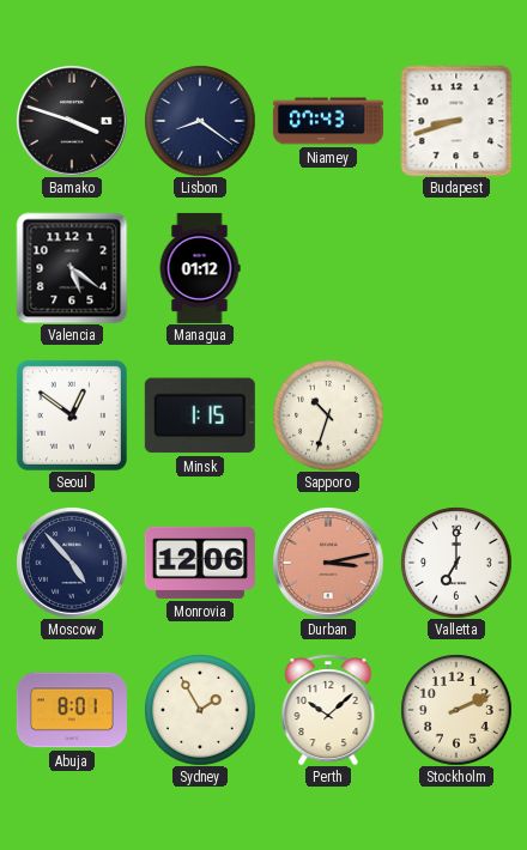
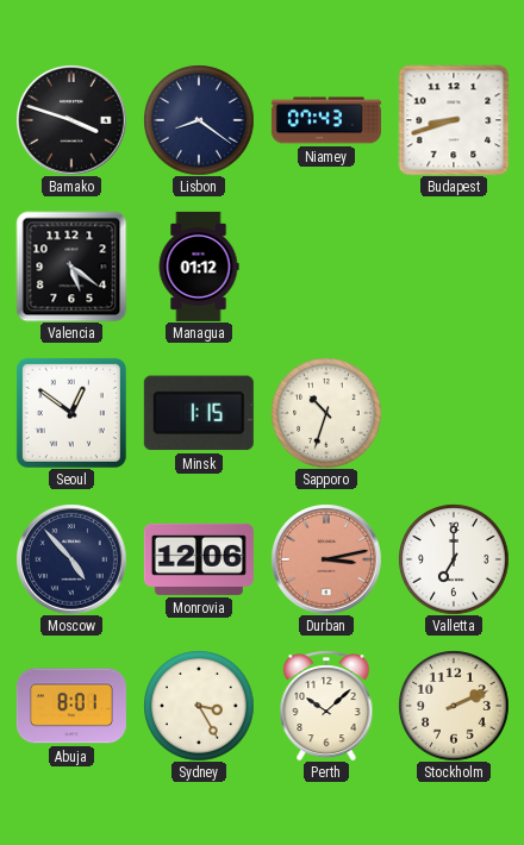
Sydney: 1:55 -> 3:25 (199, 706)
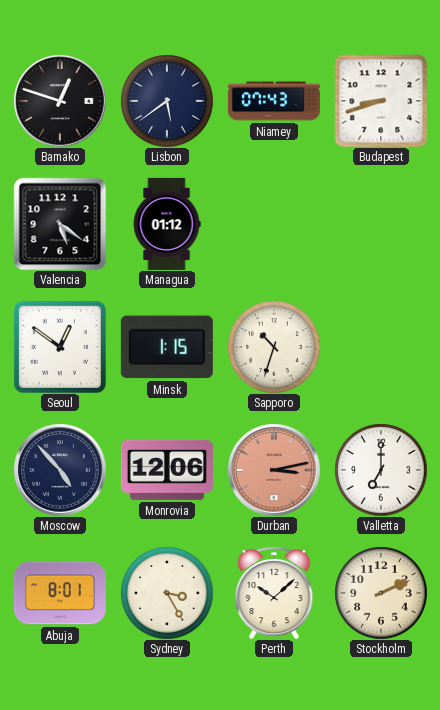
Bamako: 3:48 -> 12:48 (60, 101)
Lisbon: 8:21 -> 5:39 (167, 101)
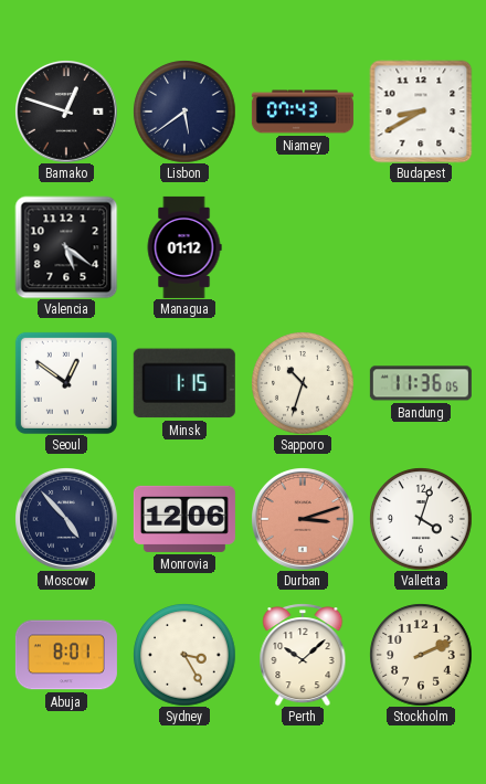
Budapest: 8:42 -> 8:40 (421, 112)
Bandung: none -> 11:36 (421, 383)
Durban: 3:13 -> 3:12 (303, 519)
Valletta: 7:00 -> 4:03 (421, 519)
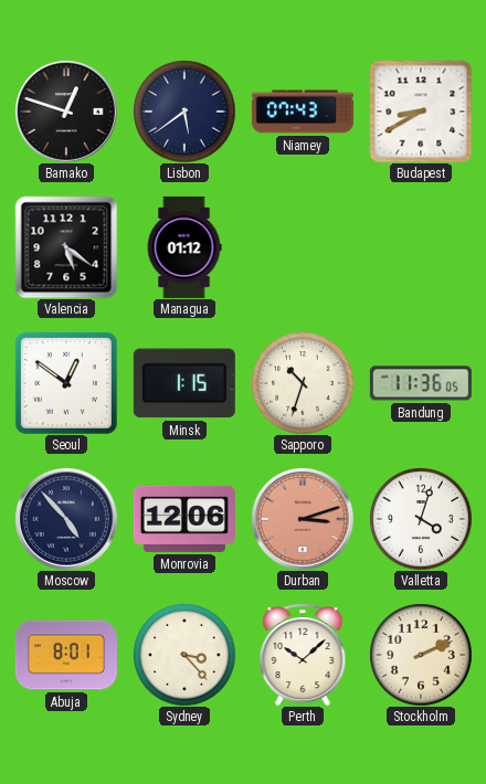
Sydney: 3:25 -> 3:23 (184, 655)
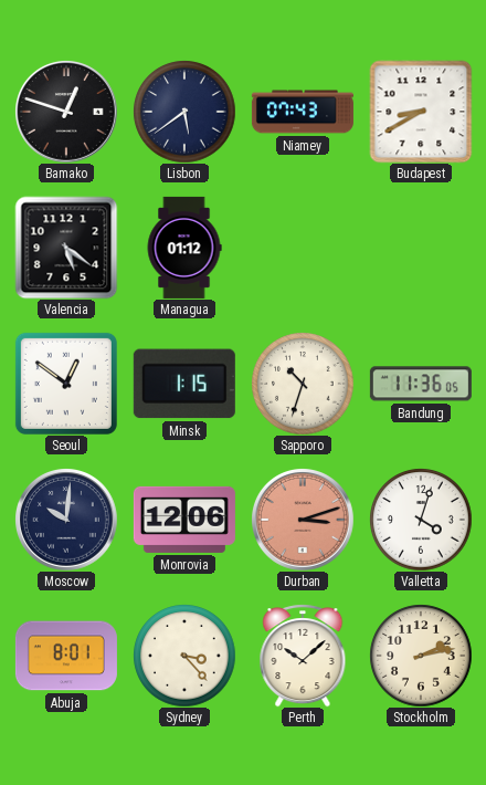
Moscow: 4:53 -> 10:01 (66, 520)
Stockholm: 2:11 -> 2:13 (421, 656)
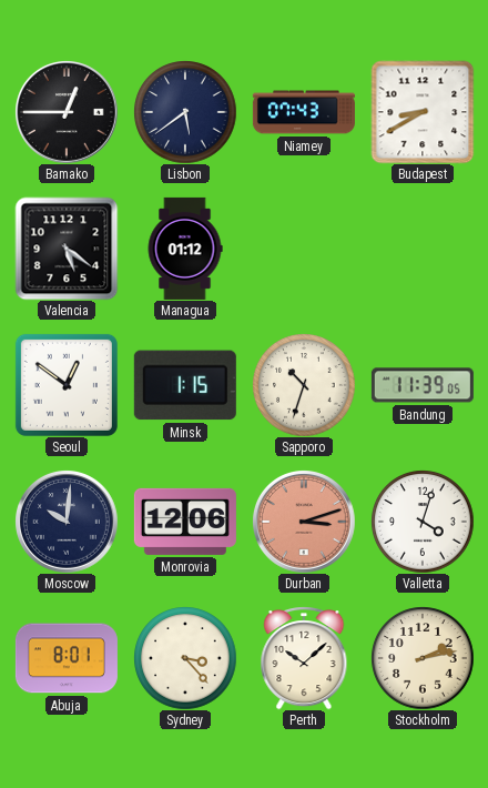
Bamako: 12:48 -> 12:45 (67, 112)
Bandung: 11:36 -> 11:39 (423, 385)
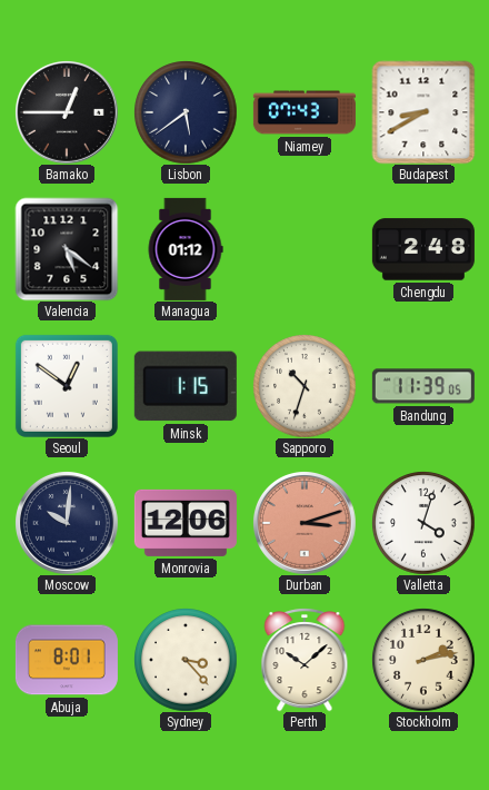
Chengdu: none -> 2:48 (423, 249)
